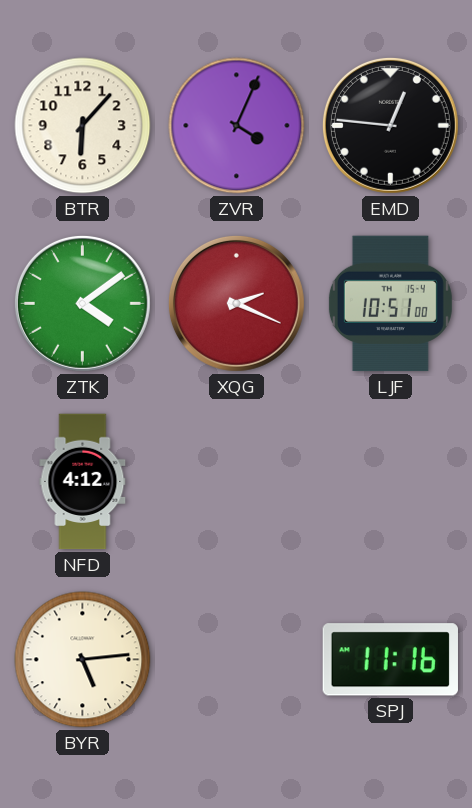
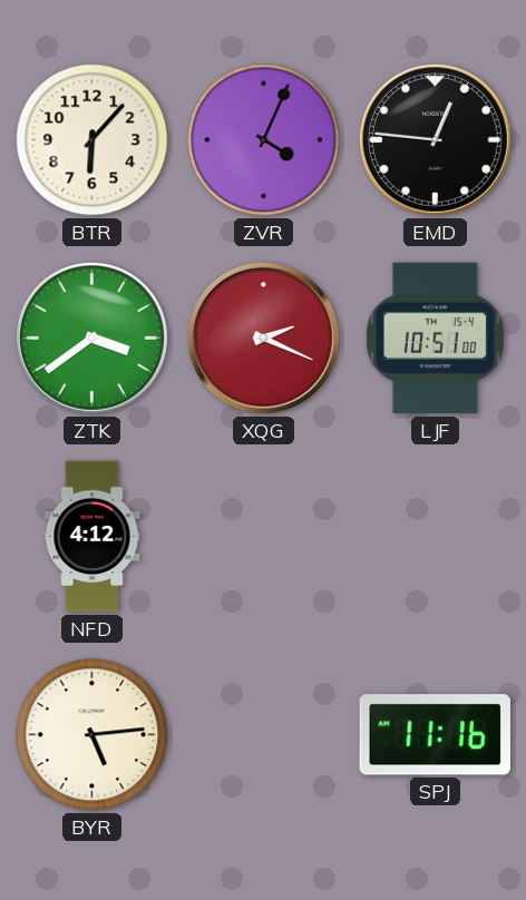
ZTK: 4:09 -> 3:39 (91, 338)
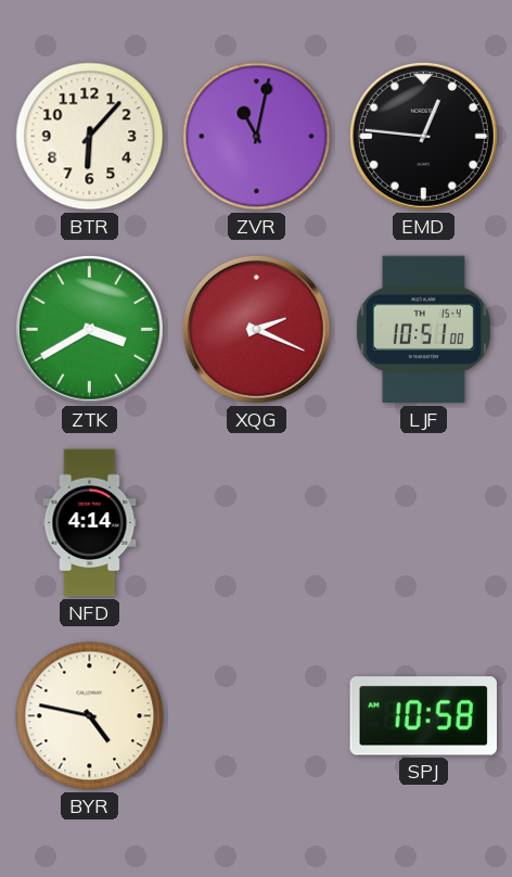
ZVR: 4:04 -> 11:02 (257, 137)
ZTK: 3:39 -> 3:40 (89, 329)
NFD: 4:12 -> 4:14 (90, 523)
BYR: 5:14 -> 4:47 (90, 716)
SPJ: 11:16 -> 10:58 (423, 716)
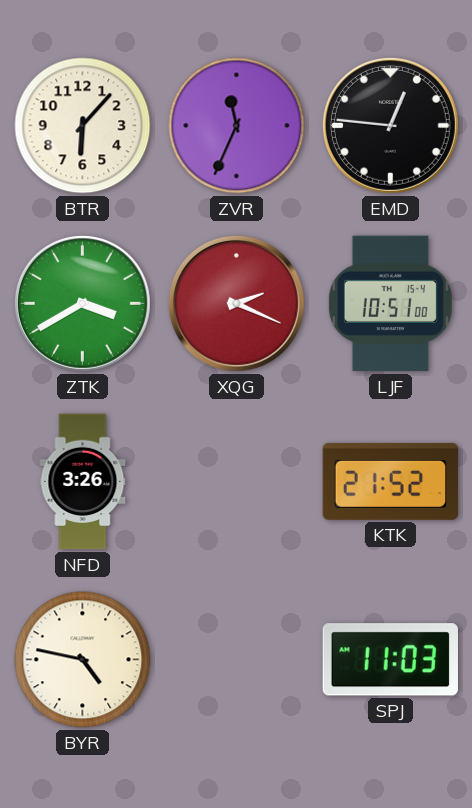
ZVR: 11:02 -> 11:34 (237, 126)
NFD: 4:14 -> 3:26 (83, 482)
KTK: none -> 21:52 (391, 481)
SPJ: 10:58 -> 11:03 (390, 660)
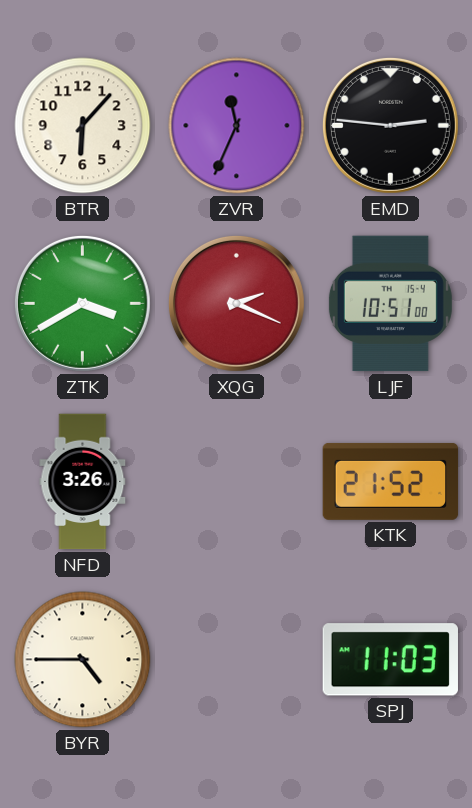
EMD: 12:46 -> 2:46 (390, 125)
BYR: 4:47 -> 4:45 (83, 660)
